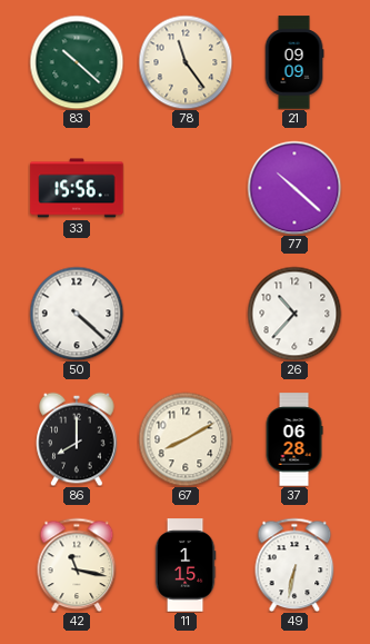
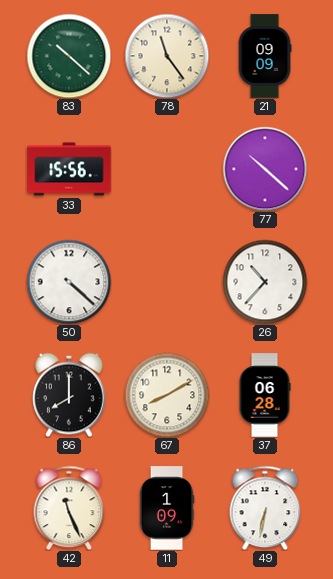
42: 11:17 -> 11:26 (69, 508)
11: 1:15 -> 1:09 (167, 508)
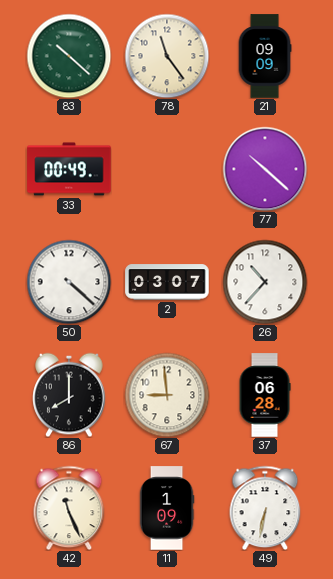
33: 15:56 -> 00:49 (69, 169)
2: none -> 03:07 (167, 282)
67: 8:10 -> 8:59 (167, 395)
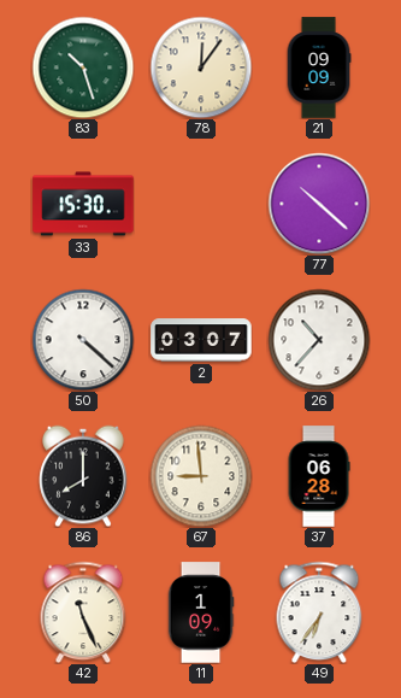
83: 10:22 -> 10:27 (83, 68)
78: 11:24 -> 12:06 (201, 68)
33: 00:49 -> 15:30 (83, 204)
49: 6:32 -> 6:36 (319, 612)
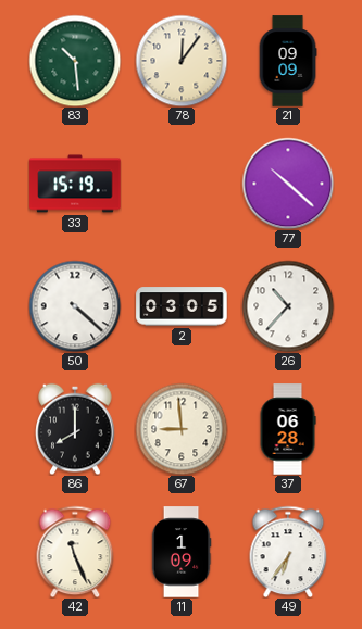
83: 10:27 -> 10:29 (75, 61)
33: 15:30 -> 15:19 (75, 184)
2: 03:07 -> 03:05 (182, 306)
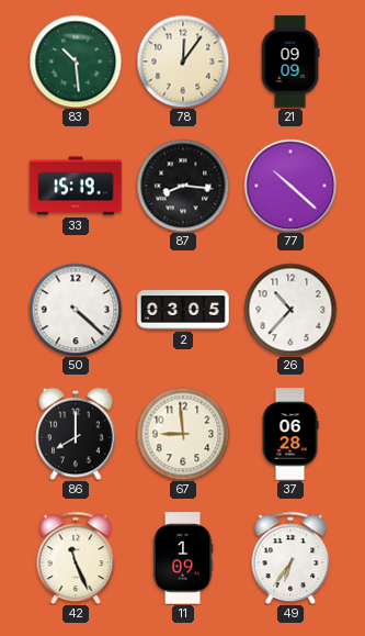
87: none -> 8:16 (183, 186)
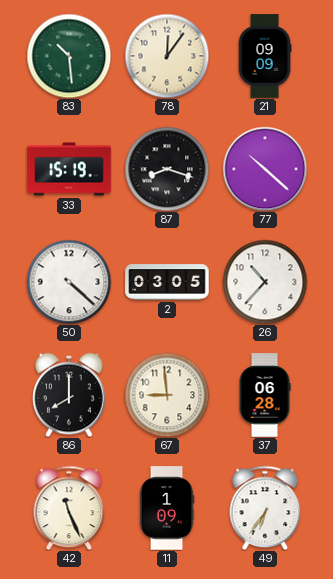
87: 8:16 -> 8:18 (167, 169)
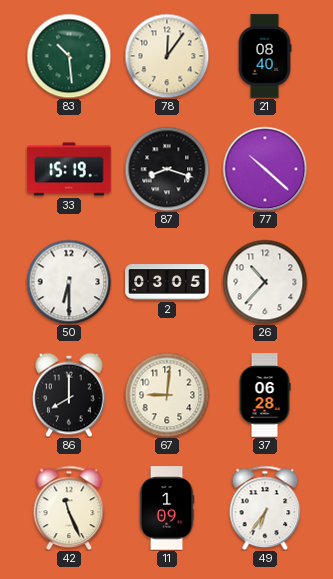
21: 09:09 -> 08:40 (265, 56)
50: 4:22 -> 6:30 (69, 282)
67: 8:59 -> 9:01 (167, 395)
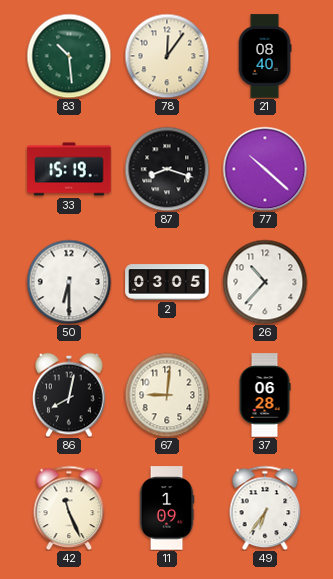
86: 8:00 -> 8:02 (69, 395)
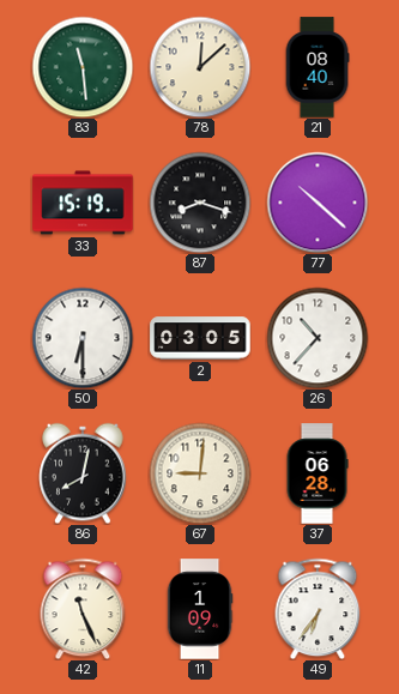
83: 10:29 -> 11:29 (83, 67)
78: 12:06 -> 12:08 (200, 67)
